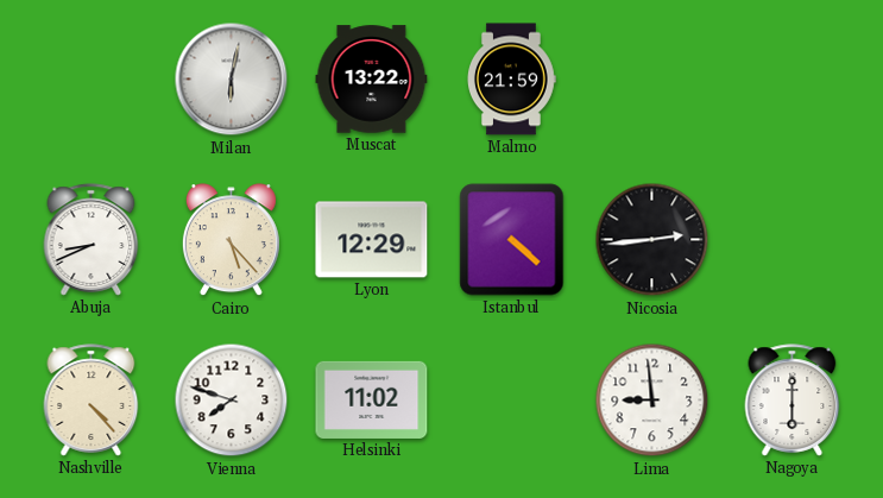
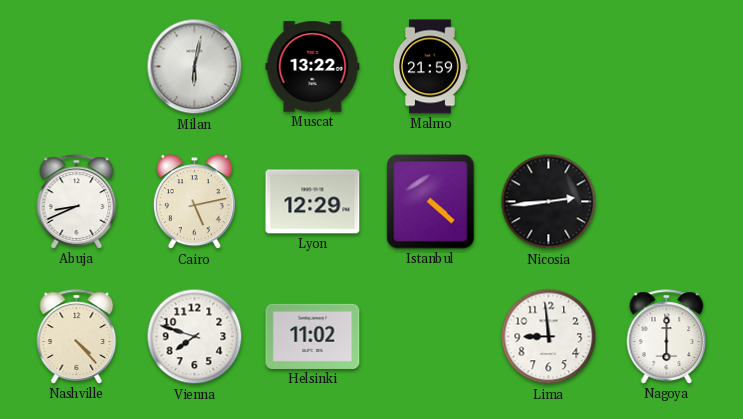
Cairo: 5:23 -> 5:13 (194, 202)
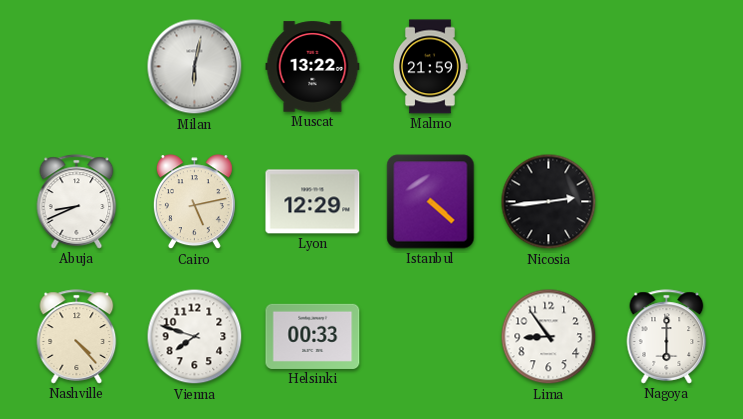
Helsinki: 11:02 -> 00:33 (313, 336)
Lima: 8:59 -> 8:54 (549, 337)
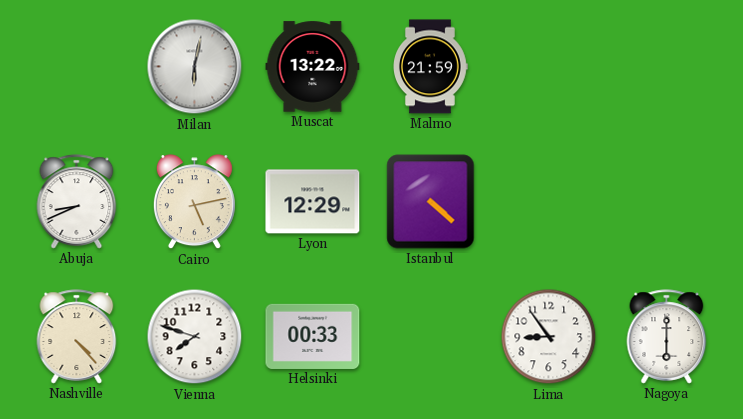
Nicosia: 2:44 -> none (549, 202)
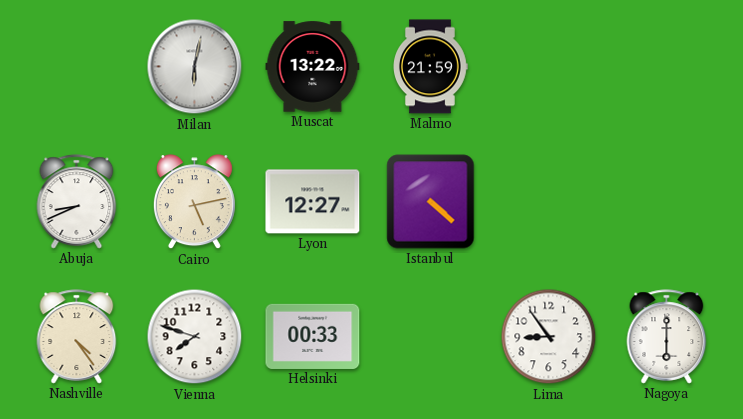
Lyon: 12:29 -> 12:27 (313, 202)
Nashville: 4:23 -> 4:24 (77, 337)
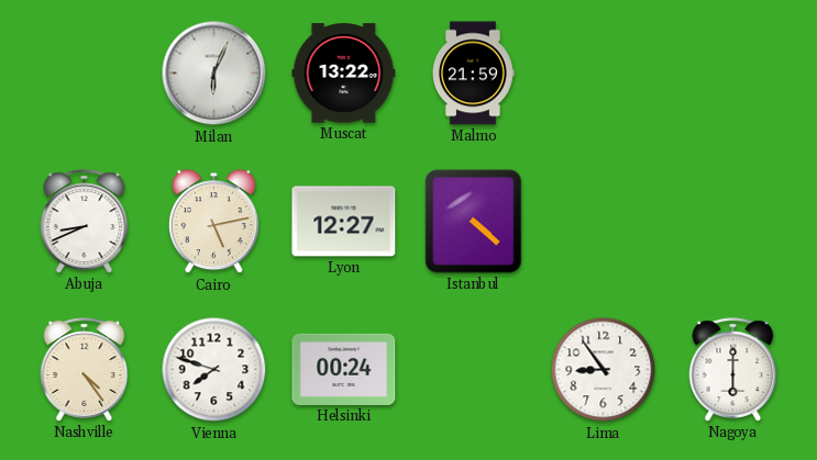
Milan: 6:02 -> 6:04 (214, 74)
Helsinki: 00:33 -> 00:24 (344, 369)
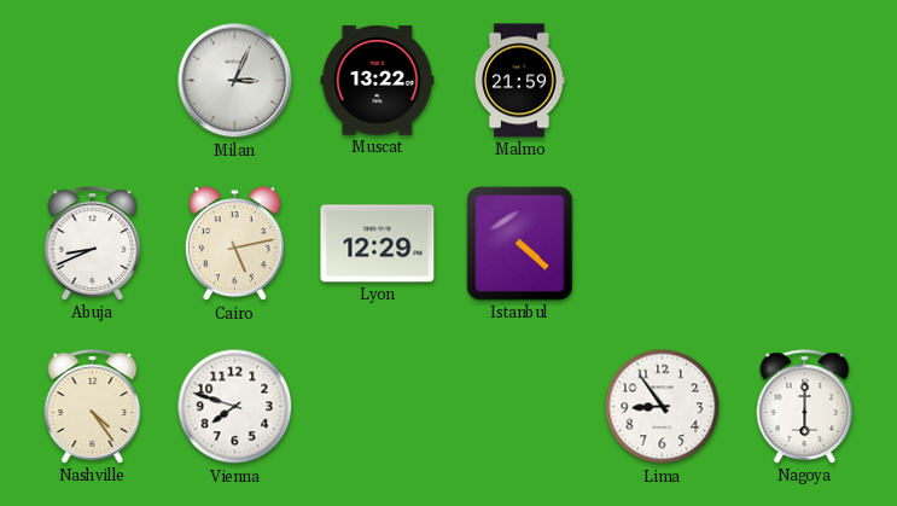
Milan: 6:04 -> 3:04 (235, 81)
Lyon: 12:27 -> 12:29 (378, 244)
Helsinki: 00:24 -> none (344, 369)
